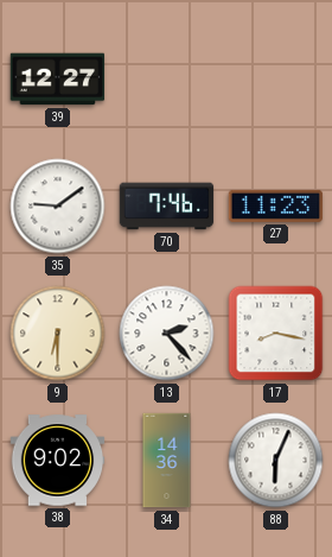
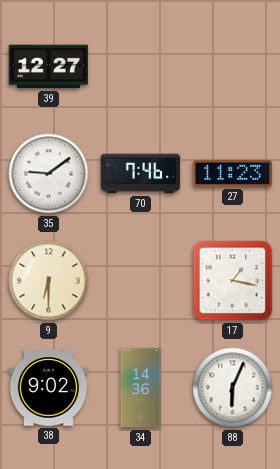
13: 2:23 -> none (167, 334)
17: 8:17 -> 1:17 (233, 281)
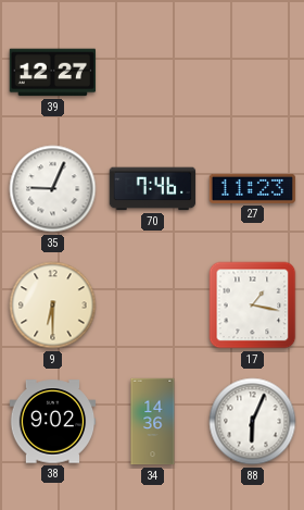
35: 9:09 -> 9:04 (53, 189)
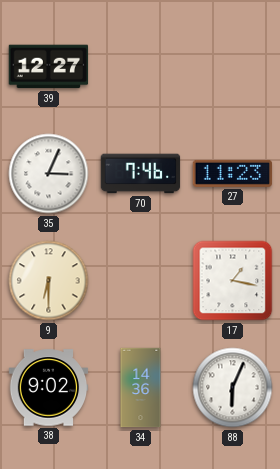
35: 9:04 -> 3:04 (49, 174)
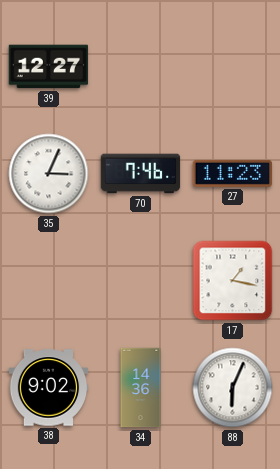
9: 6:30 -> none (49, 281)
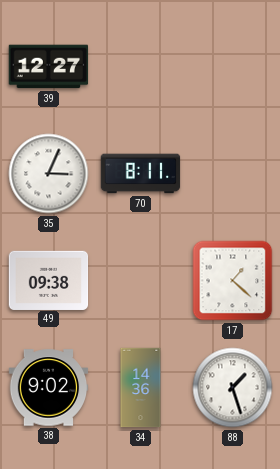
70: 7:46 -> 8:11 (141, 174)
27: 11:23 -> none (233, 173)
49: none -> 09:38 (49, 280)
17: 1:17 -> 1:22 (233, 281)
88: 6:04 -> 1:27 (233, 388)
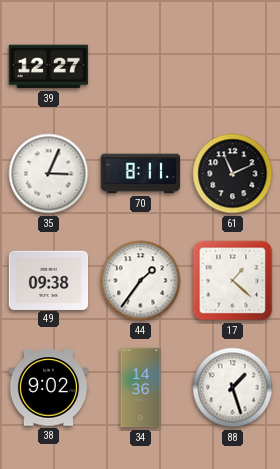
61: none -> 11:11 (233, 174)
44: none -> 1:36 (141, 281)
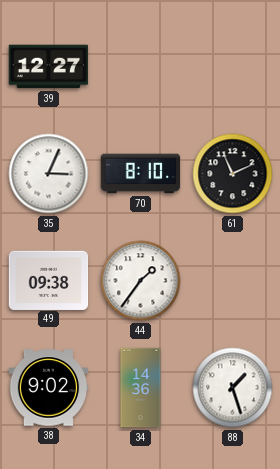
70: 8:11 -> 8:10 (141, 174)
17: 1:22 -> none (233, 281)
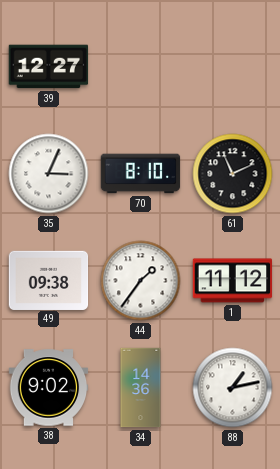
1: none -> 11:12 (233, 281)
88: 1:27 -> 1:13 (233, 388)
